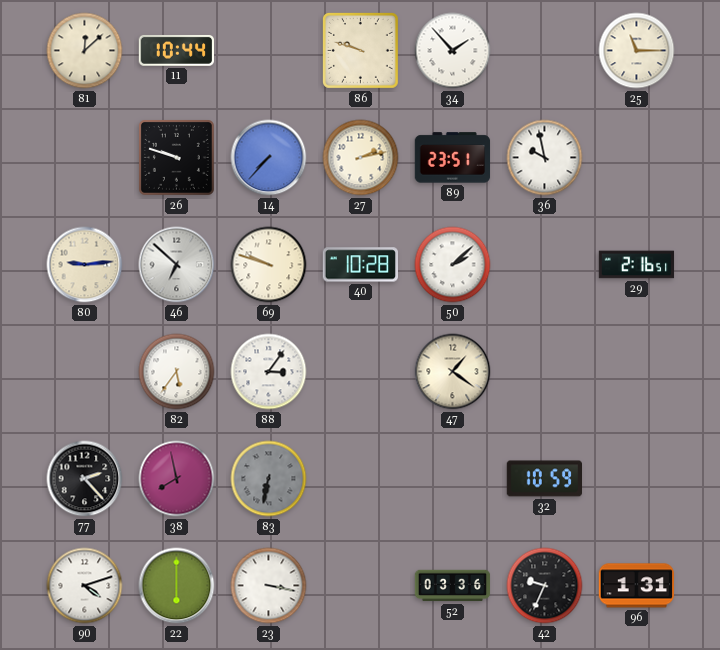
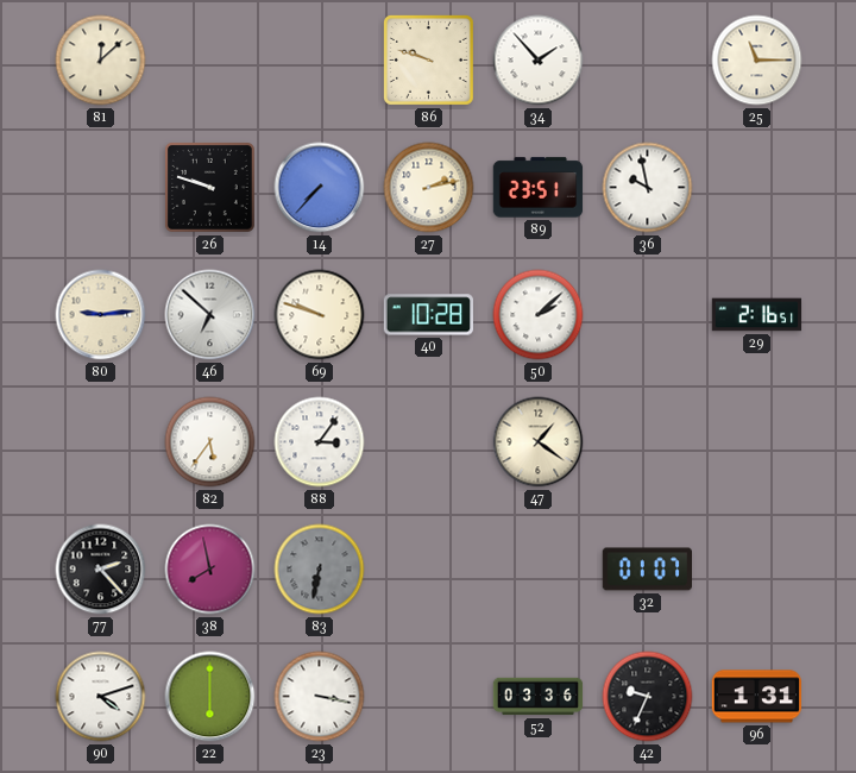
11: 10:44 -> none (176, 50)
32: 10:59 -> 01:07 (647, 570)
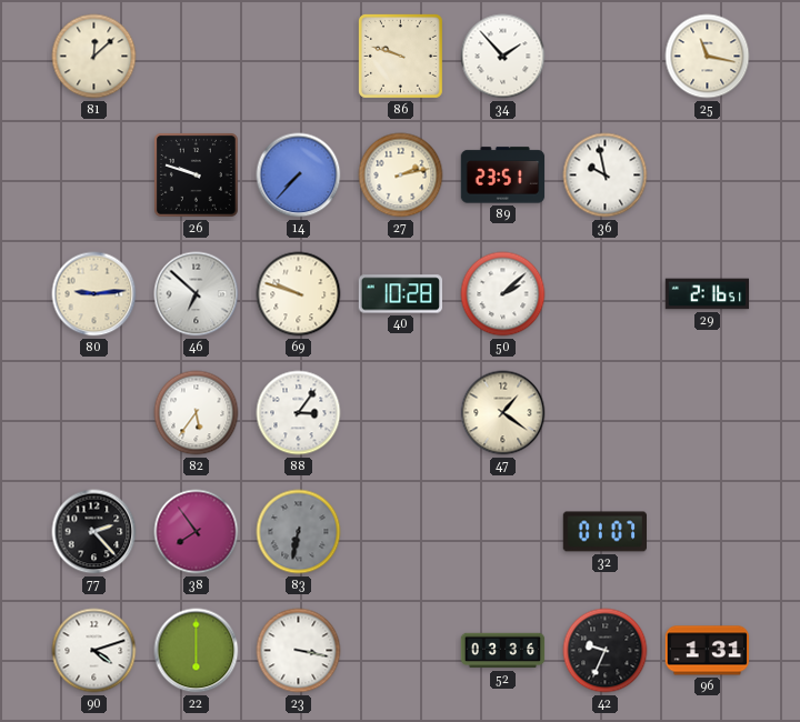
25: 11:15 -> 11:17 (708, 57)
38: 7:58 -> 7:54 (197, 532)
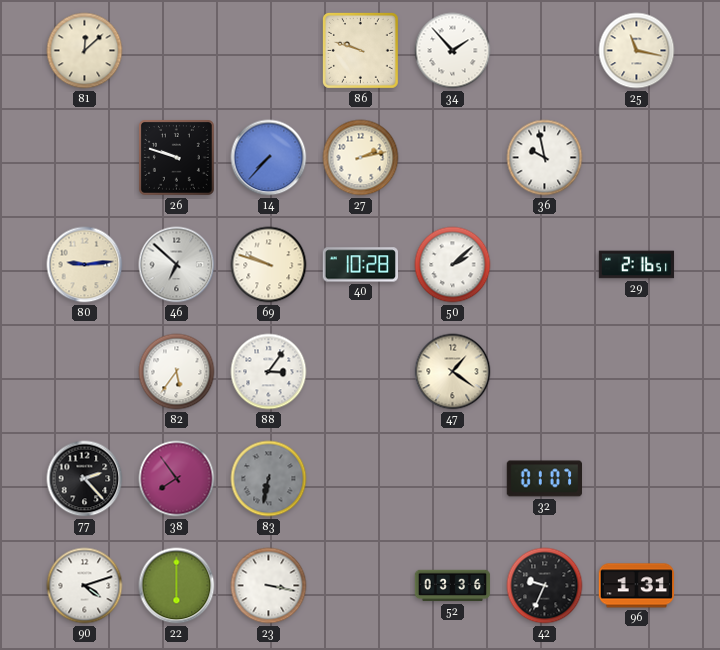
89: 23:51 -> none (503, 176)
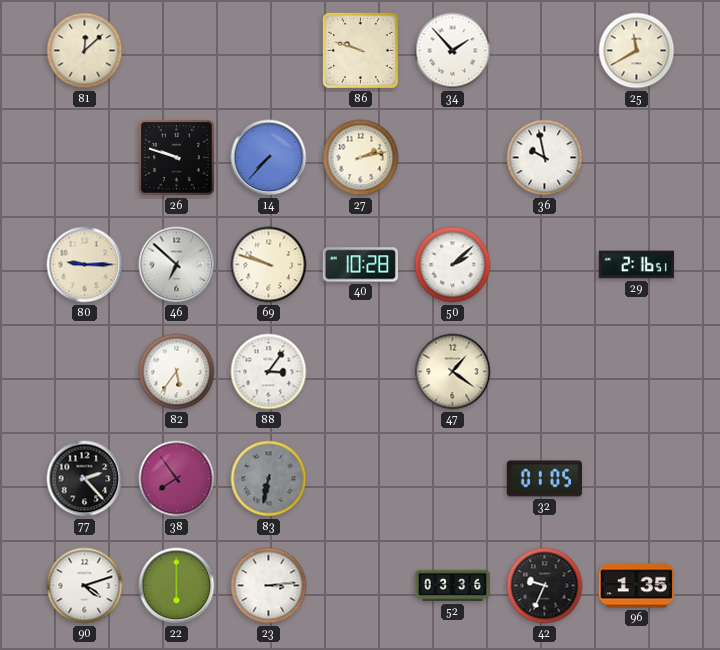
25: 11:17 -> 11:40 (637, 51)
80: 9:14 -> 9:15 (85, 265)
32: 01:07 -> 01:05 (544, 479)
23: 3:17 -> 3:14 (269, 586)
96: 1:31 -> 1:35 (636, 586)
